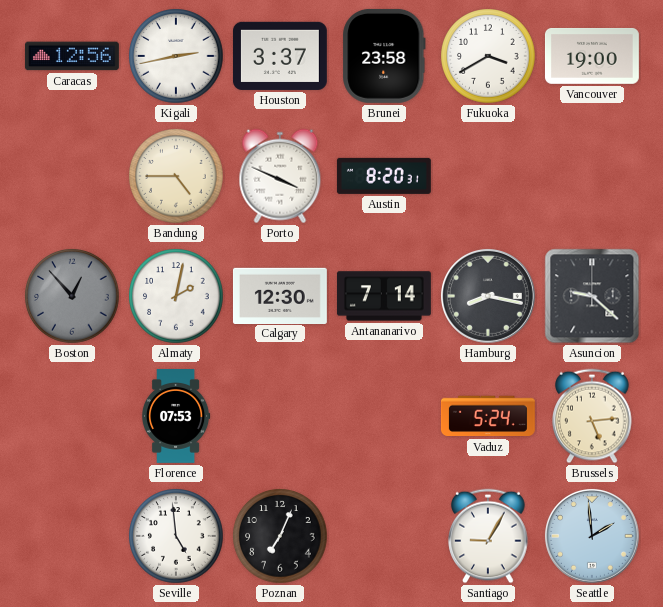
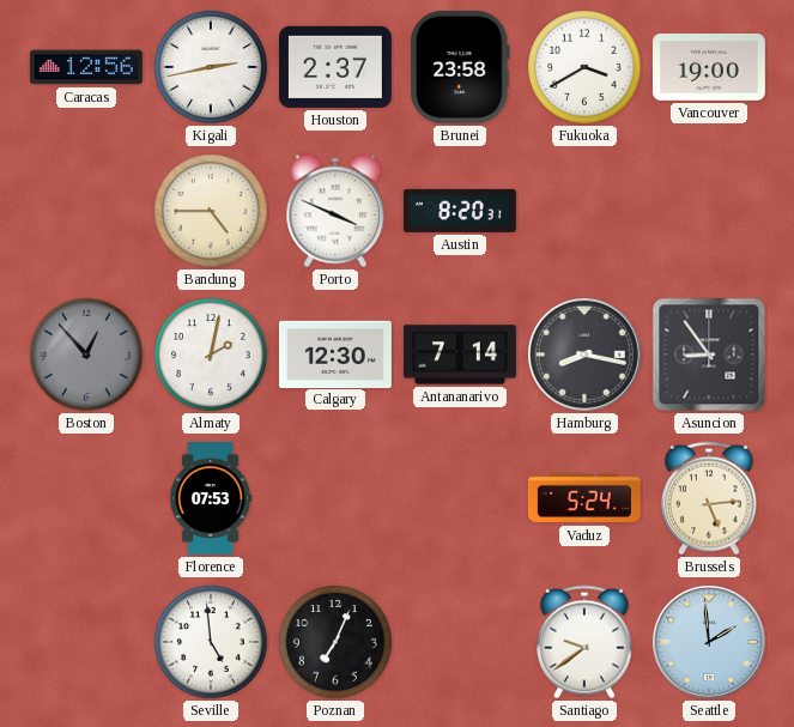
Houston: 3:37 -> 2:37 (335, 67)
Asuncion: 9:22 -> 8:54 (709, 355)
Santiago: 9:05 -> 9:39 (584, 642)
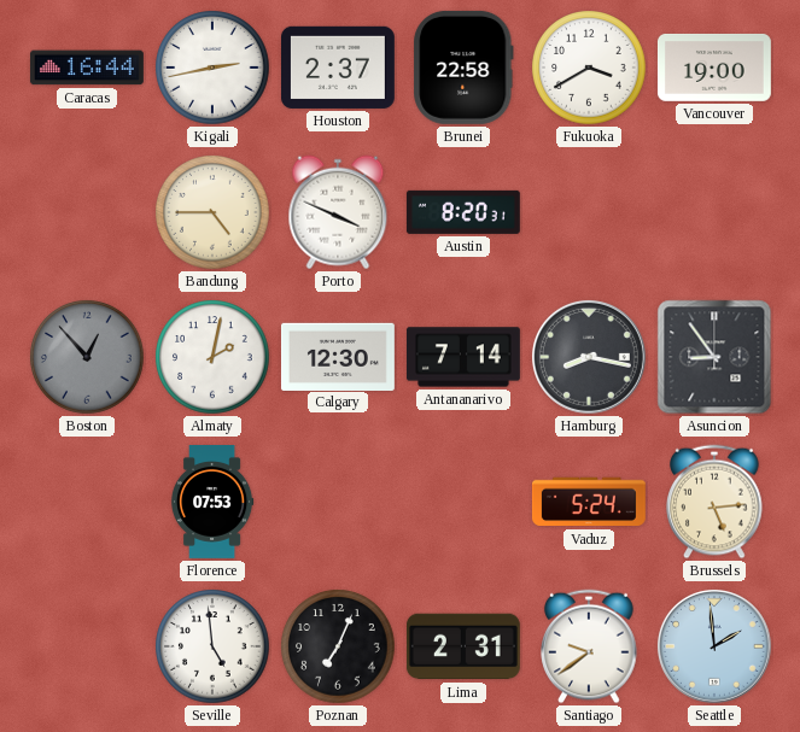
Caracas: 12:56 -> 16:44 (87, 68)
Brunei: 23:58 -> 22:58 (463, 68)
Lima: none -> 2:31 (463, 646)
